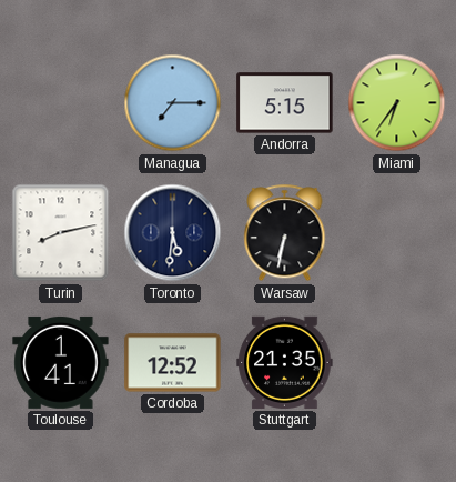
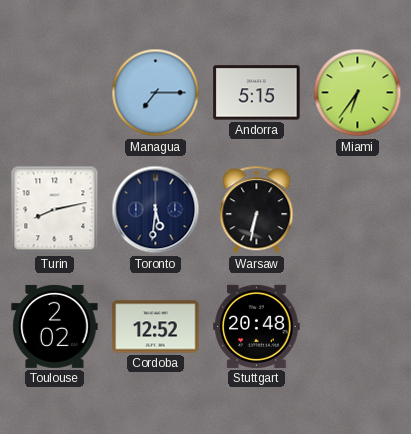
Toulouse: 1:41 -> 2:02 (55, 326)
Stuttgart: 21:35 -> 20:48 (257, 326)
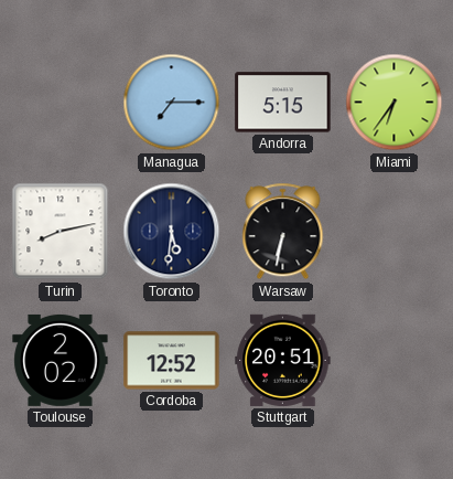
Stuttgart: 20:48 -> 20:51 (283, 360)
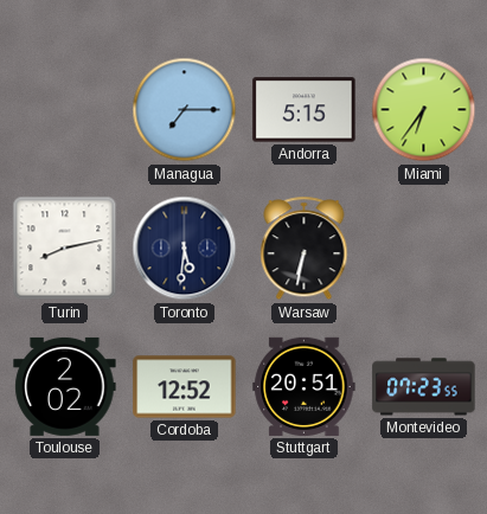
Montevideo: none -> 07:23 (424, 387)
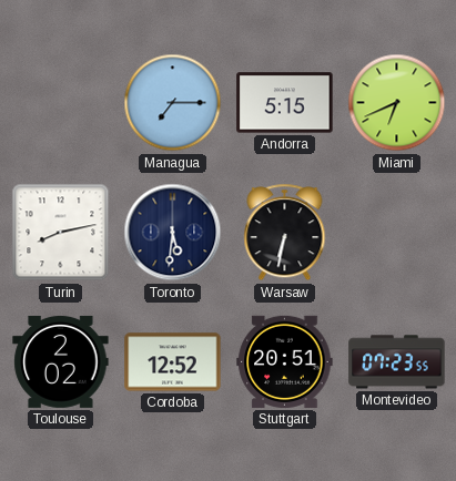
Miami: 6:36 -> 6:41 (397, 103)
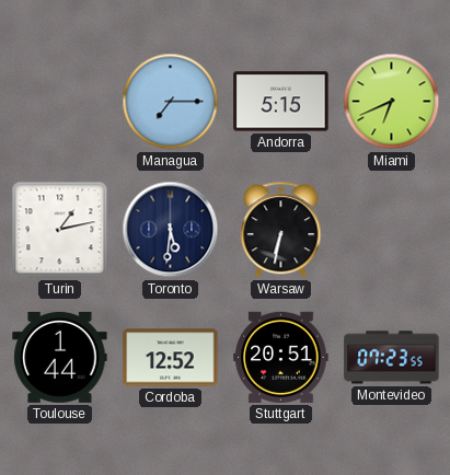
Turin: 8:13 -> 1:13 (60, 230)
Toulouse: 2:02 -> 1:44 (60, 357)
